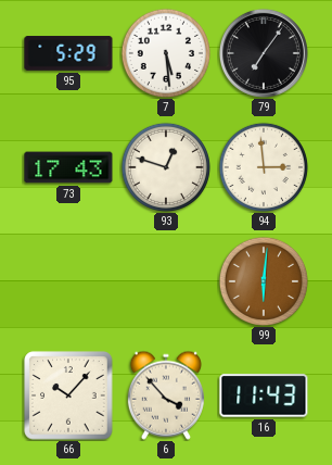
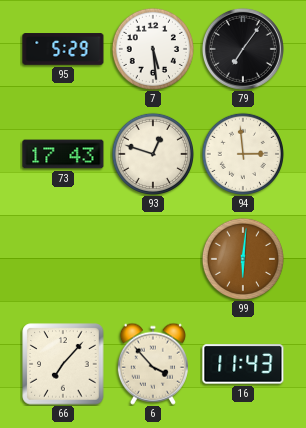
66: 10:07 -> 7:07 (63, 364)
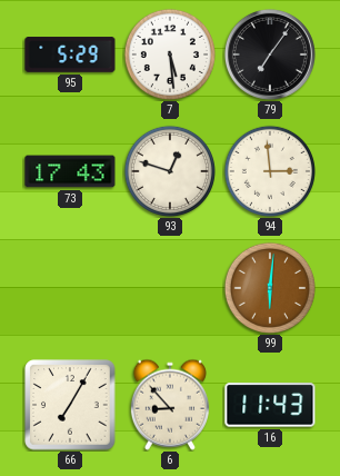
66: 7:07 -> 7:05 (70, 405)
6: 3:53 -> 8:53 (170, 405)
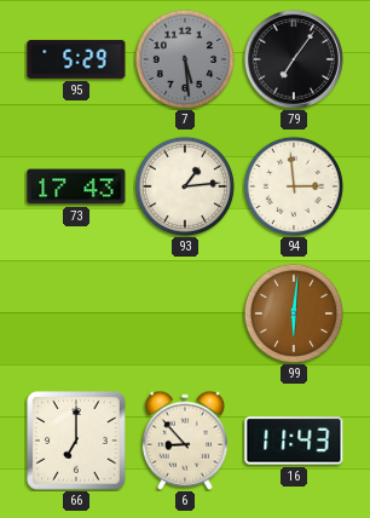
7 dial: white -> grey (185, 59)
93: 12:48 -> 1:14 (185, 186)
66: 7:05 -> 7:00 (76, 441)
